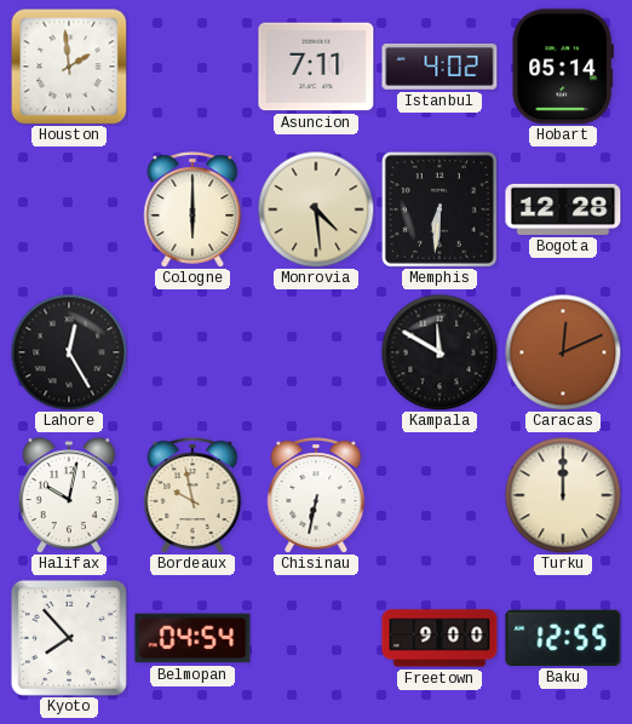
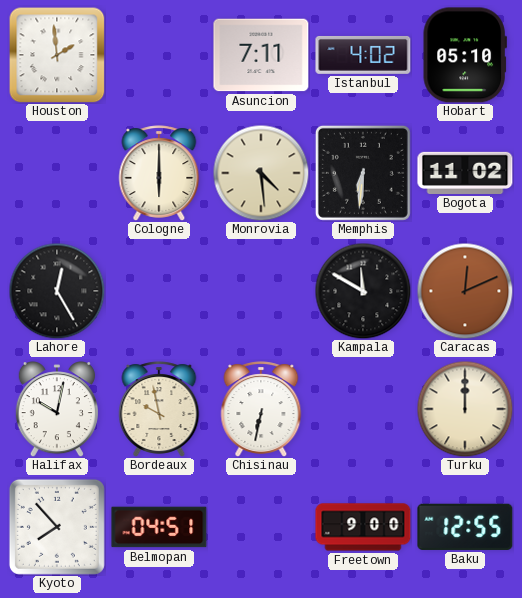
Hobart: 05:14 -> 05:10 (465, 55)
Bogota: 12:28 -> 11:02 (465, 173)
Belmopan: 04:54 -> 04:51 (159, 527)
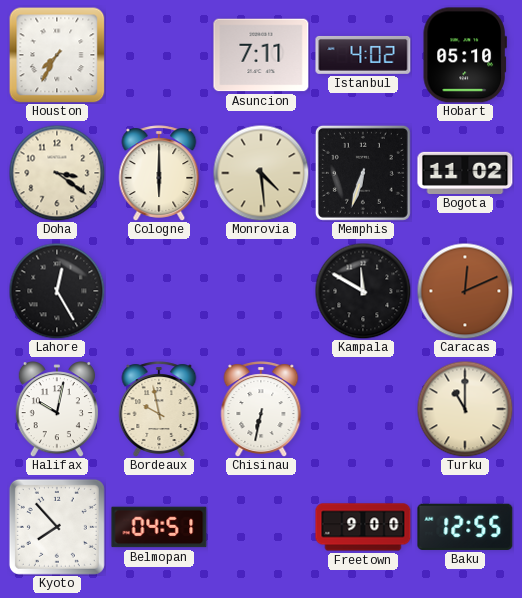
Houston: 1:59 -> 7:35 (57, 55)
Doha: none -> 3:21 (57, 173)
Memphis: 6:31 -> 6:33 (363, 173)
Turku: 12:00 -> 11:00 (465, 409)
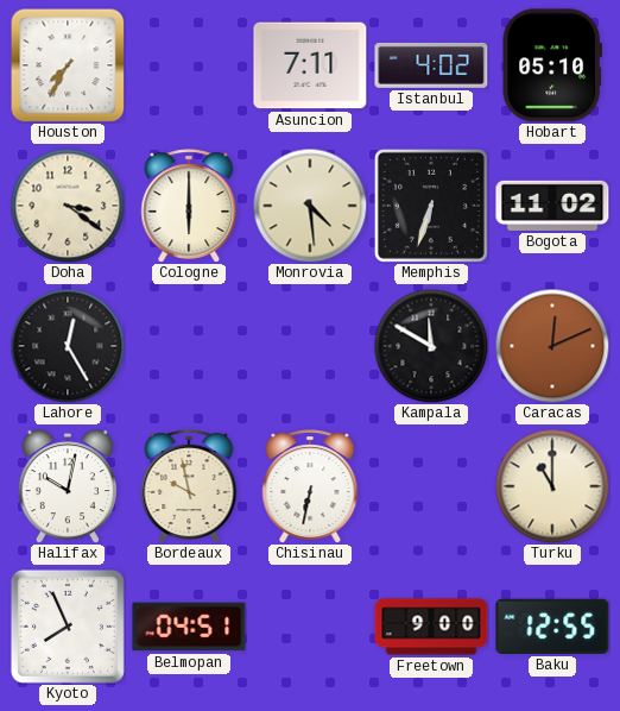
Kyoto: 7:53 -> 7:56 (68, 627)
